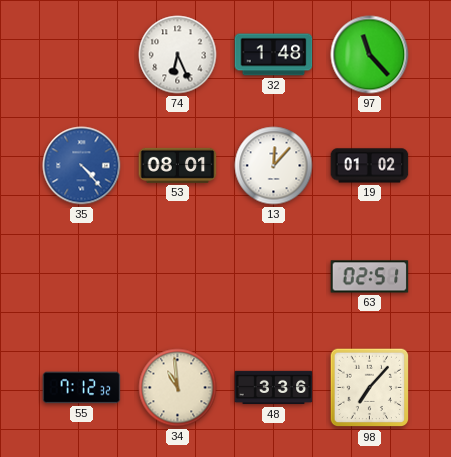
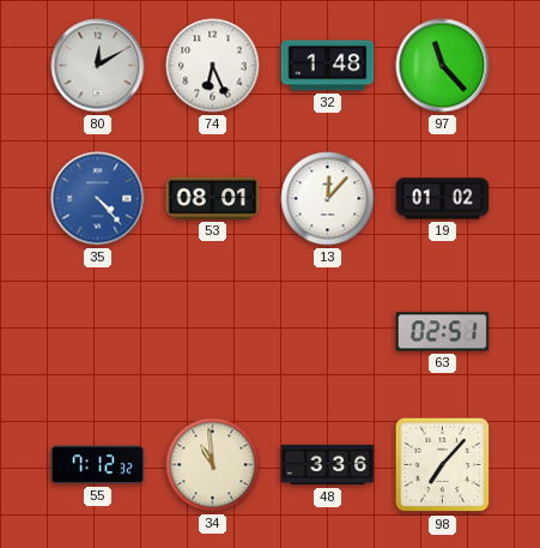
80: none -> 12:10 (98, 66)
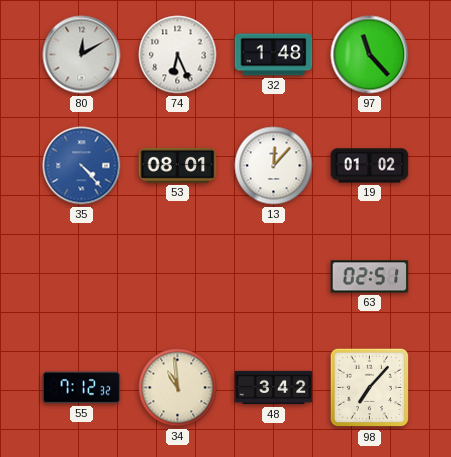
48: 3:36 -> 3:42 (274, 388)
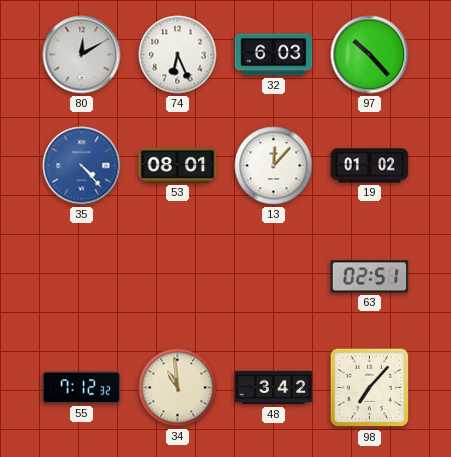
32: 1:48 -> 6:03 (274, 55)
97: 11:23 -> 10:23 (370, 55)
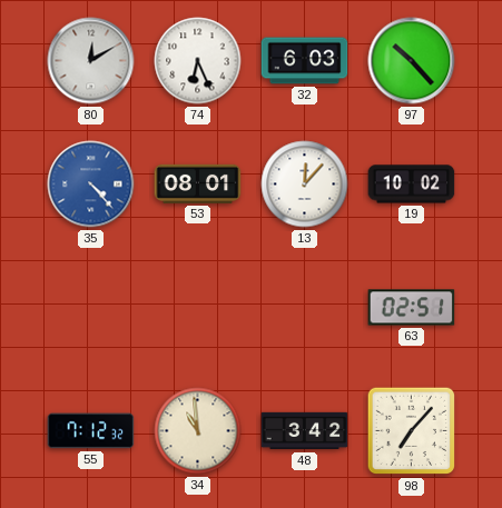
19: 01:02 -> 10:02 (412, 185)
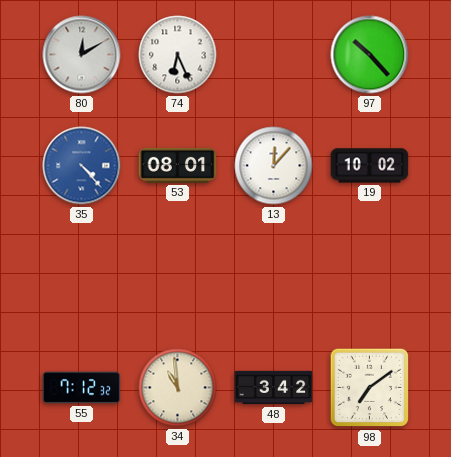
32: 6:03 -> none (305, 61)
63: 02:51 -> none (412, 308)
98: 7:07 -> 7:09 (370, 388)
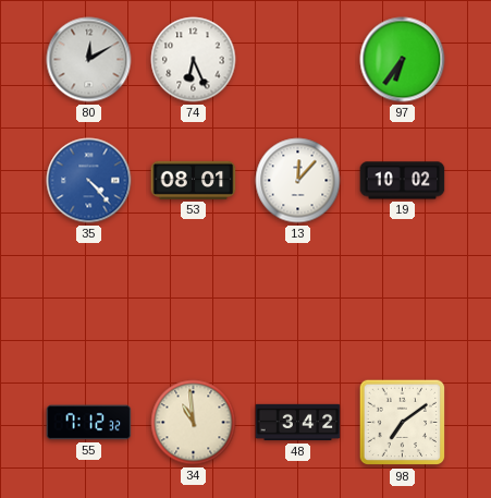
97: 10:23 -> 6:36 (403, 60)
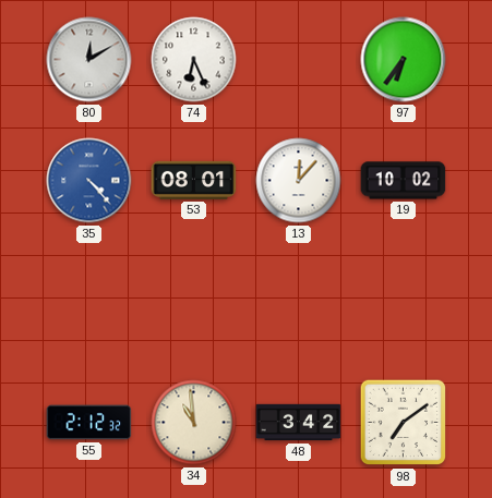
55: 7:12 -> 2:12 (89, 423)
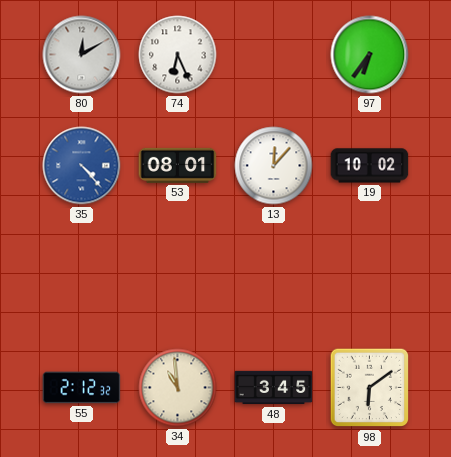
48: 3:42 -> 3:45 (274, 388)
98: 7:09 -> 6:09 (370, 388)
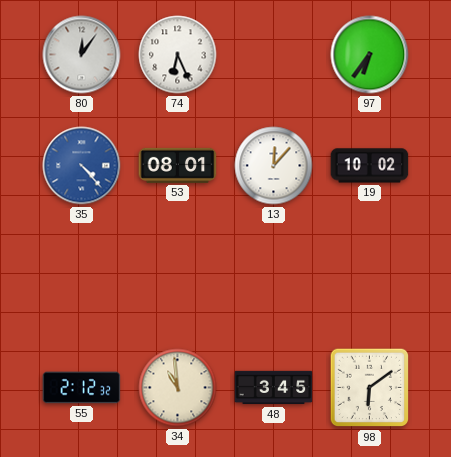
80: 12:10 -> 12:06 (82, 55)
